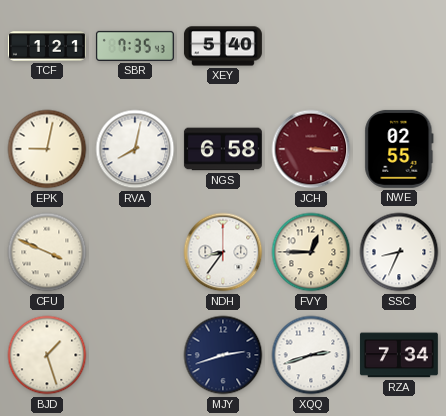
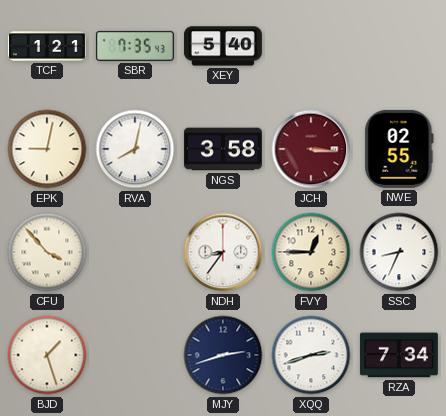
NGS: 6:58 -> 3:58 (223, 149)
CFU: 3:49 -> 3:53 (47, 252)
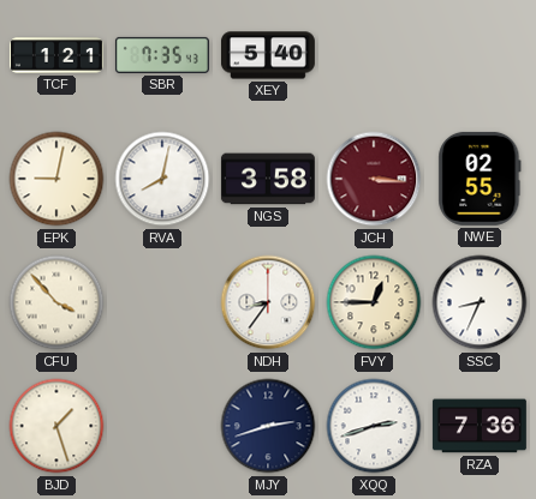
RZA: 7:34 -> 7:36 (480, 426)
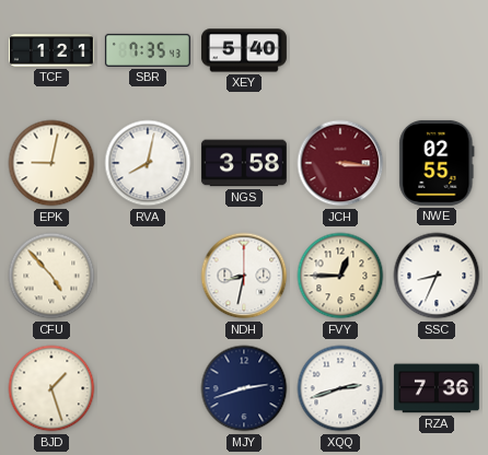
CFU: 3:53 -> 4:53 (51, 276)
NDH: 8:36 -> 8:32 (244, 276)
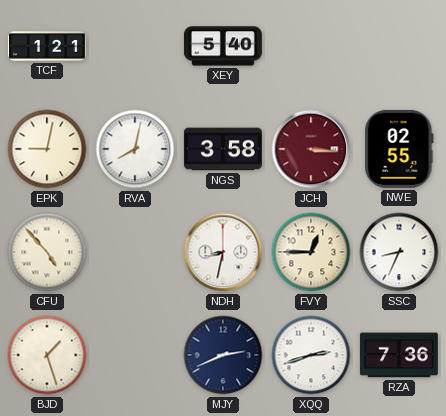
SBR: 7:35 -> none (148, 50)
MJY: 2:42 -> 2:41 (223, 355)
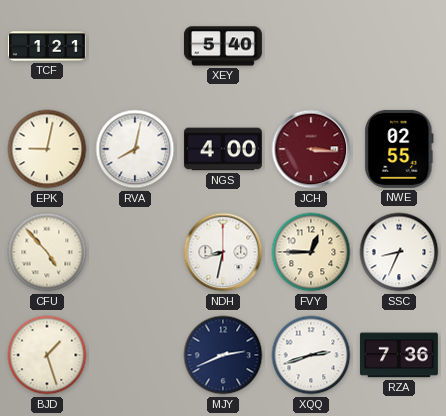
NGS: 3:58 -> 4:00 (223, 149)
